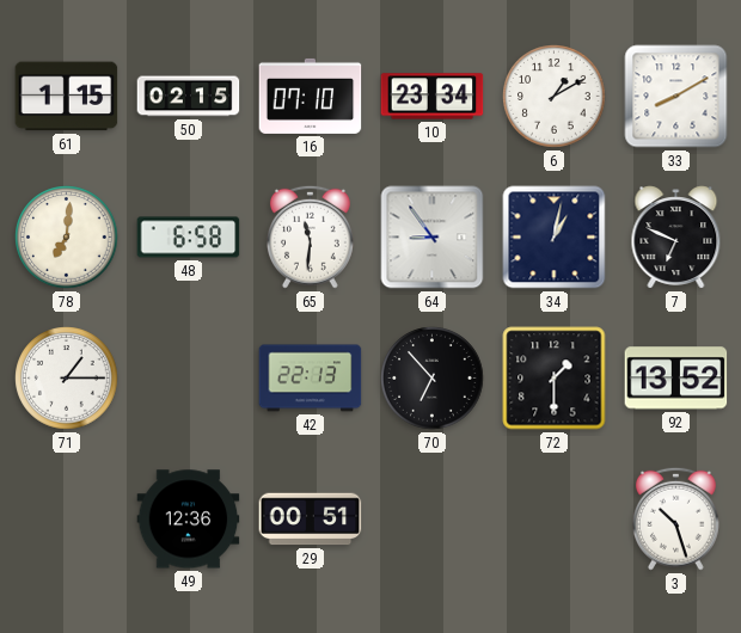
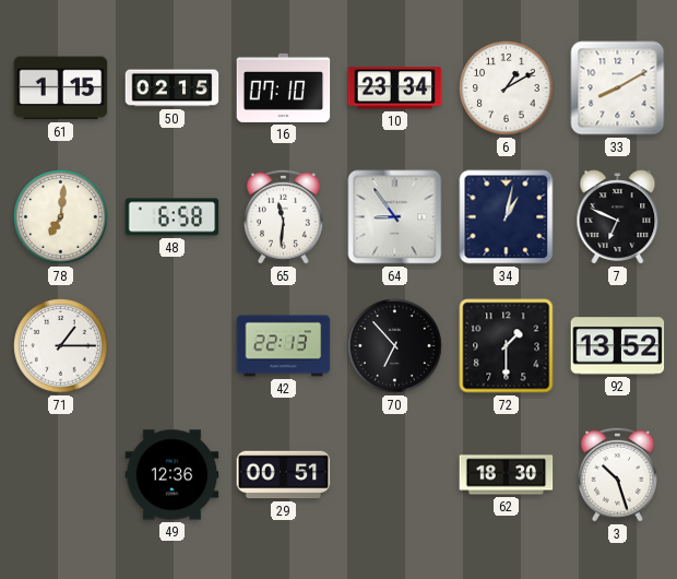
62: none -> 18:30 (507, 475)
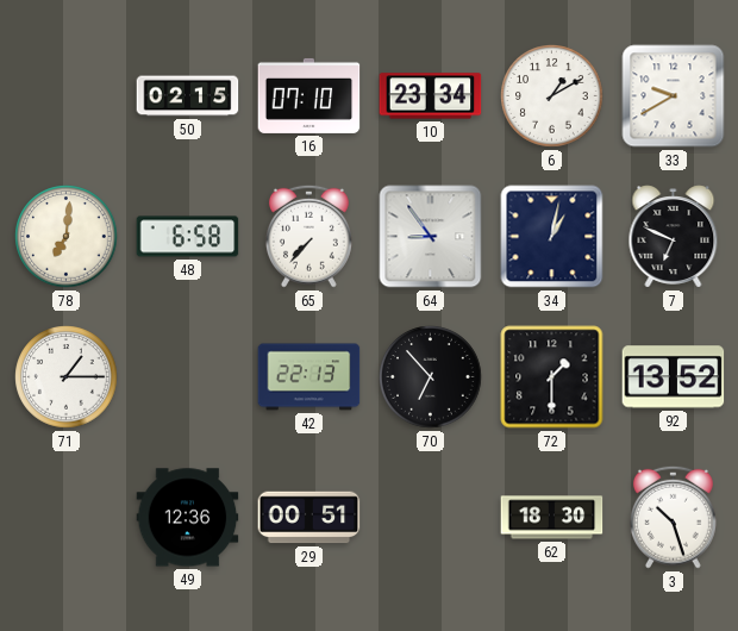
61: 1:15 -> none (61, 88)
33: 8:10 -> 9:40 (674, 96)
65: 11:31 -> 7:37 (308, 236)
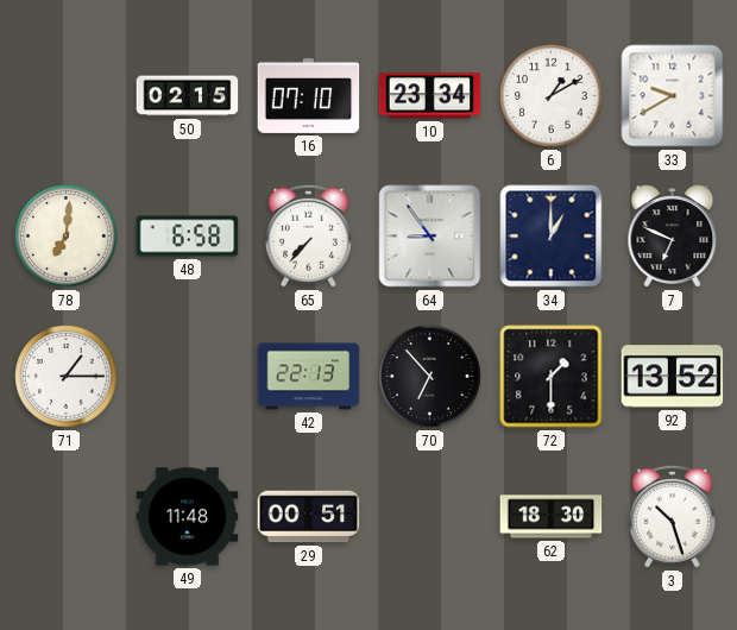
34: 1:02 -> 1:00 (552, 237)
49: 12:36 -> 11:48 (188, 517)
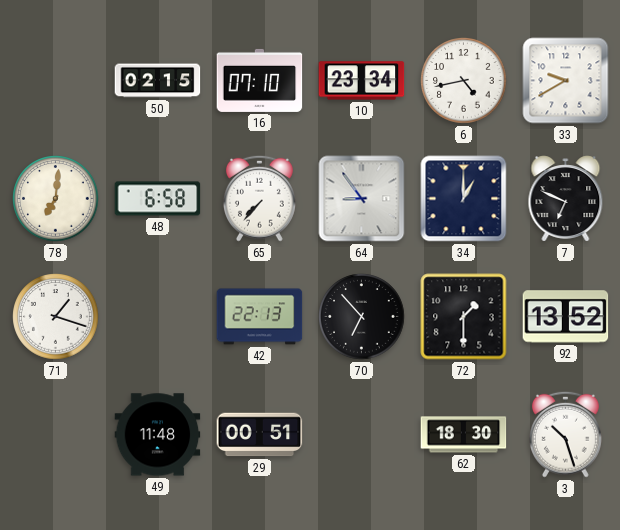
6: 1:10 -> 4:43 (464, 81)
71: 1:15 -> 1:18 (56, 317)
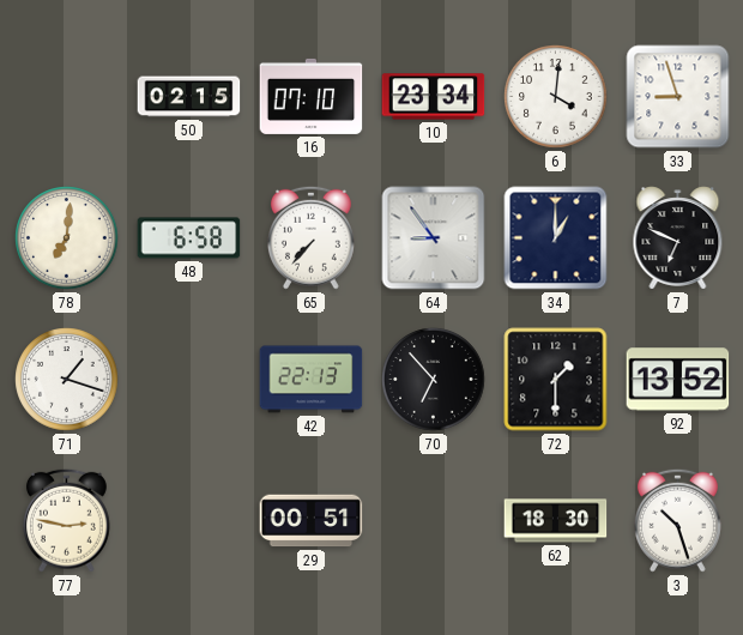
6: 4:43 -> 4:01 (556, 97)
33: 9:40 -> 8:57 (678, 97)
77: none -> 2:47 (66, 520)
49: 11:48 -> none (158, 435)
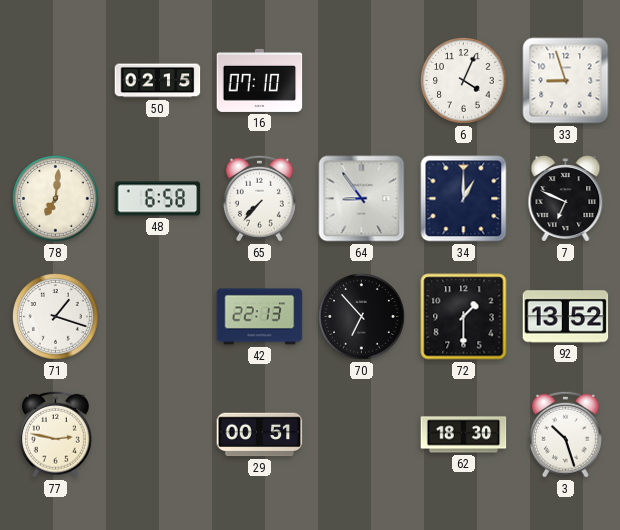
10: 23:34 -> none (434, 97)
6: 4:01 -> 4:04 (464, 81)
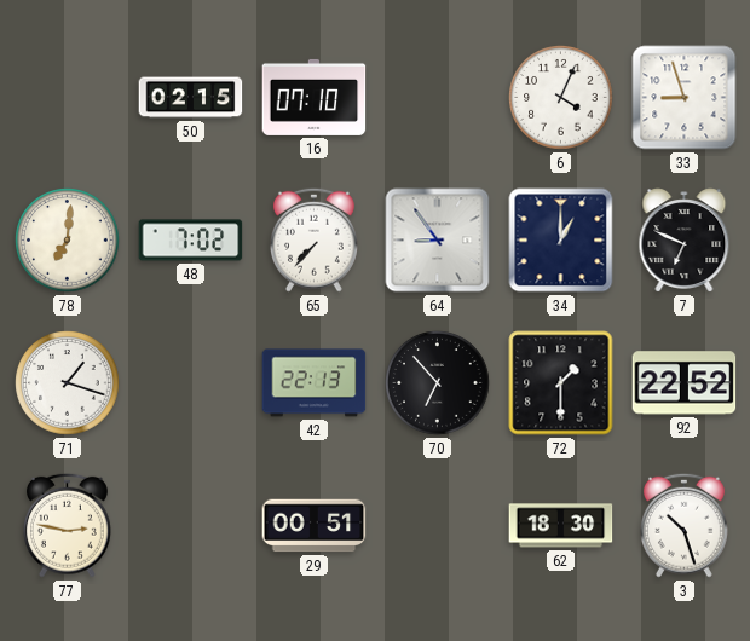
48: 6:58 -> 7:02 (191, 241)
92: 13:52 -> 22:52 (685, 383)
